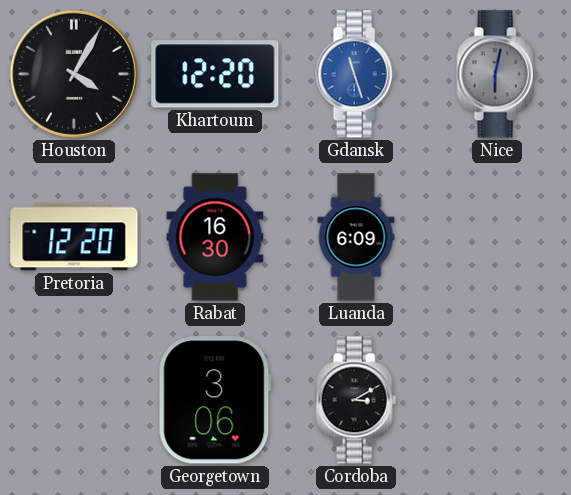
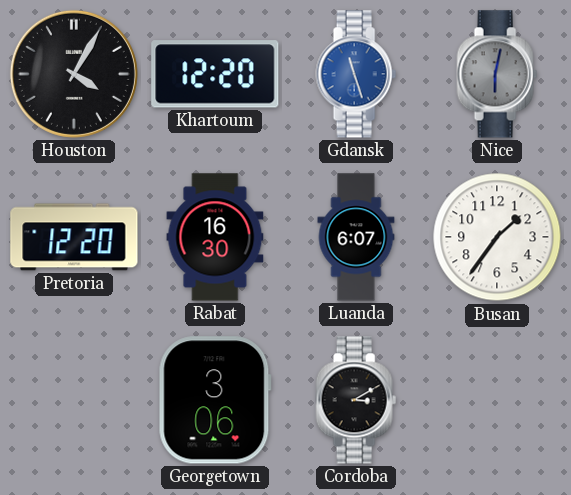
Luanda: 6:09 -> 6:07 (356, 237)
Busan: none -> 1:36 (497, 237)
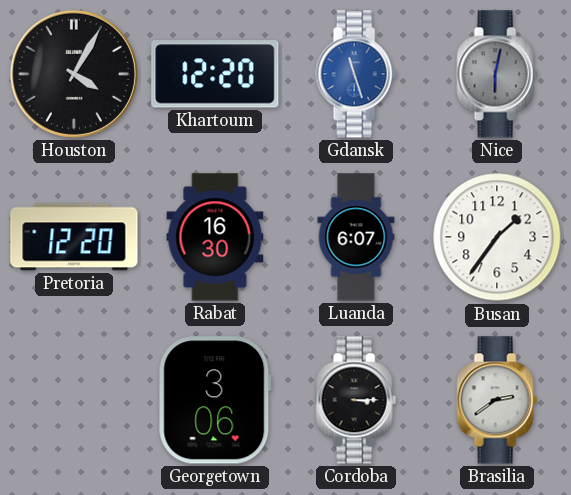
Cordoba: 3:10 -> 3:15 (356, 400)
Brasilia: none -> 2:39 (497, 400)
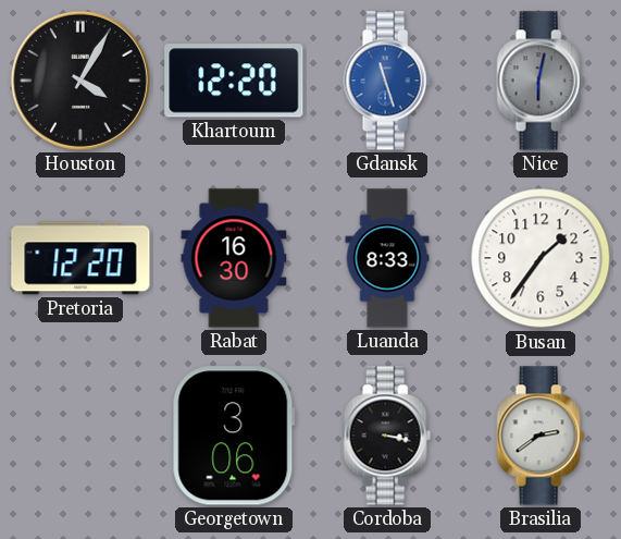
Luanda: 6:07 -> 8:33 (387, 258)
Cordoba: 3:15 -> 3:17 (387, 436)
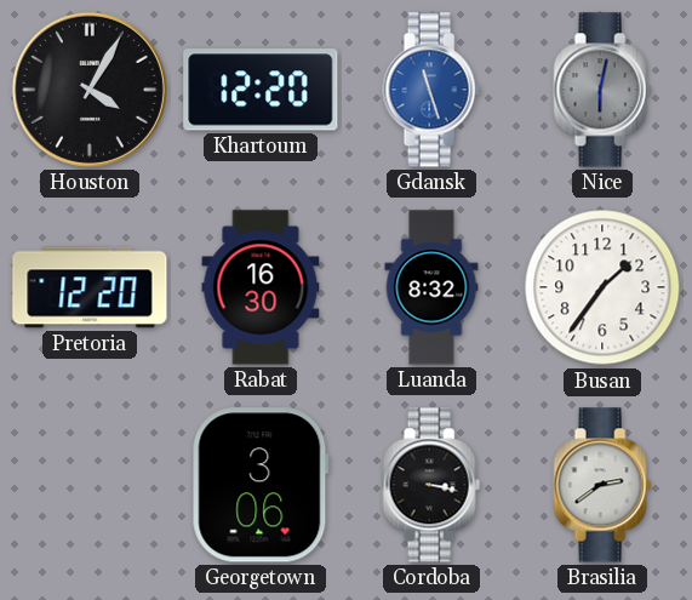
Luanda: 8:33 -> 8:32 (431, 287)
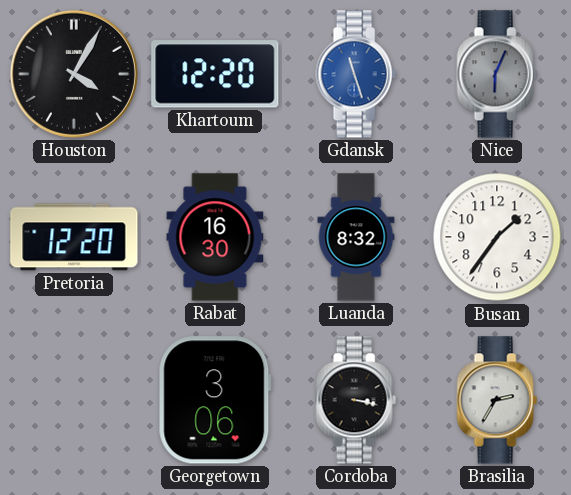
Nice: 6:02 -> 6:04 (497, 74)
Brasilia: 2:39 -> 2:35 (497, 400)
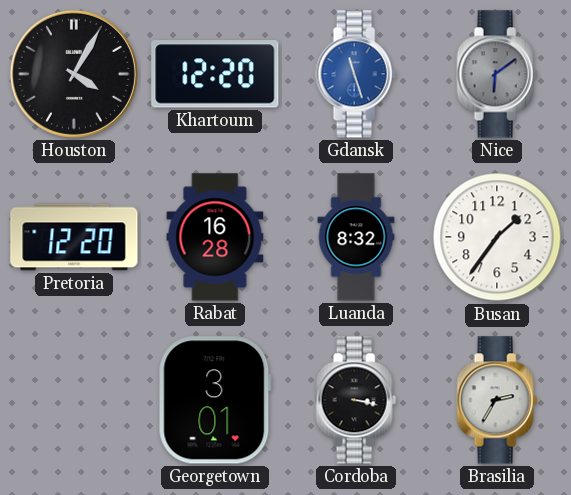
Nice: 6:04 -> 6:09 (497, 74)
Rabat: 16:30 -> 16:28 (215, 237)
Georgetown: 3:06 -> 3:01 (215, 400)
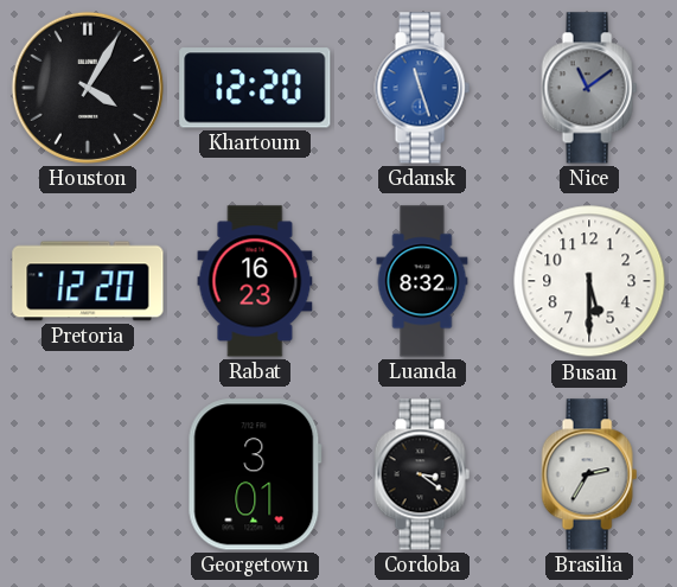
Nice: 6:09 -> 11:09 (589, 88)
Rabat: 16:28 -> 16:23 (255, 281)
Busan: 1:36 -> 5:30 (589, 281)
Cordoba: 3:17 -> 3:21 (422, 474)
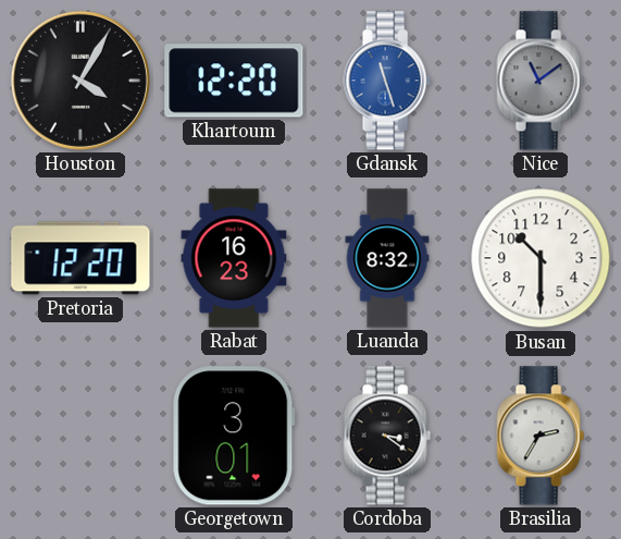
Busan: 5:30 -> 10:30 (541, 258)
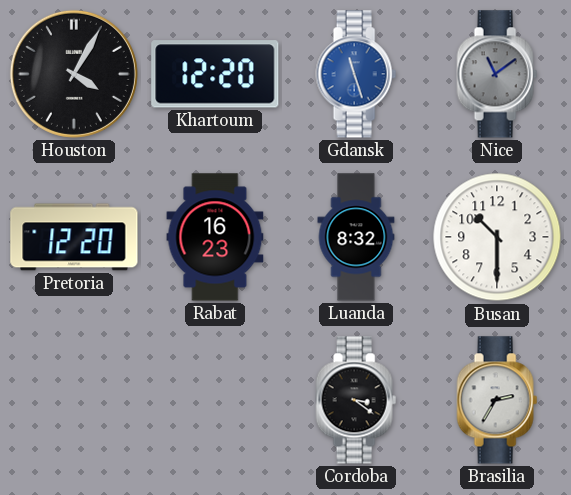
Georgetown: 3:01 -> none (234, 436)
